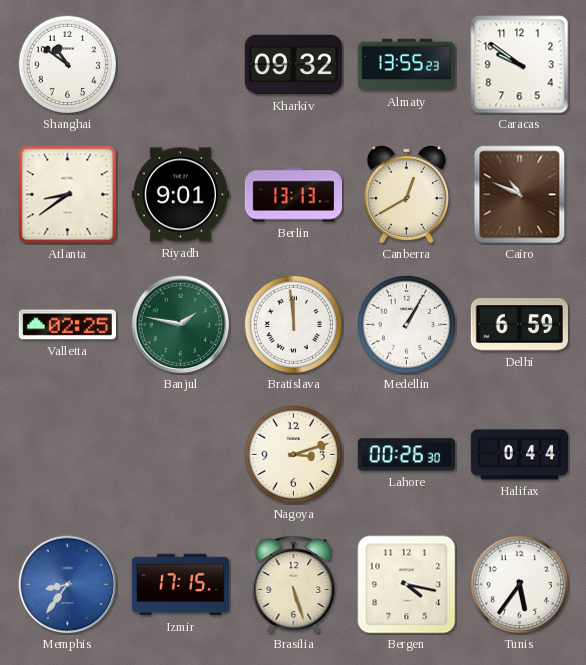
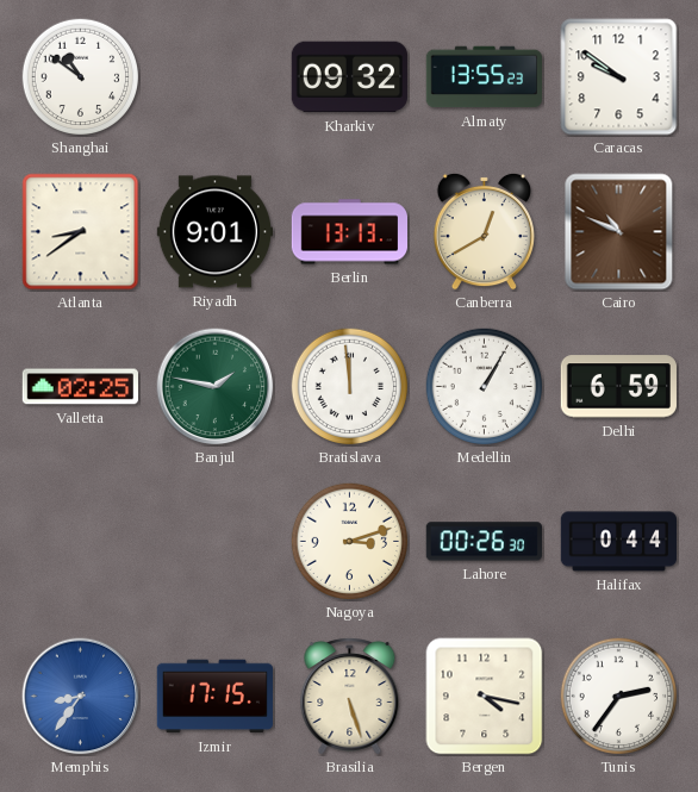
Tunis: 5:36 -> 2:36 (619, 697)
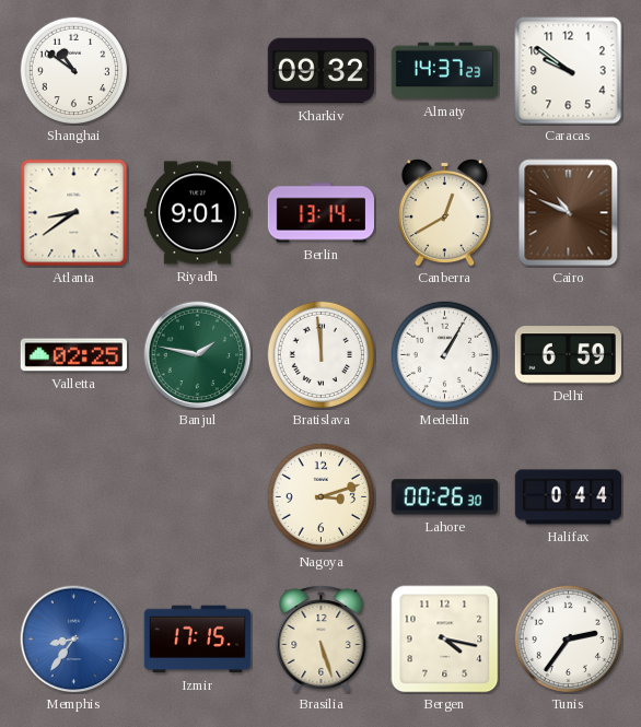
Almaty: 13:55 -> 14:37 (444, 71)
Berlin: 13:13 -> 13:14 (320, 213)
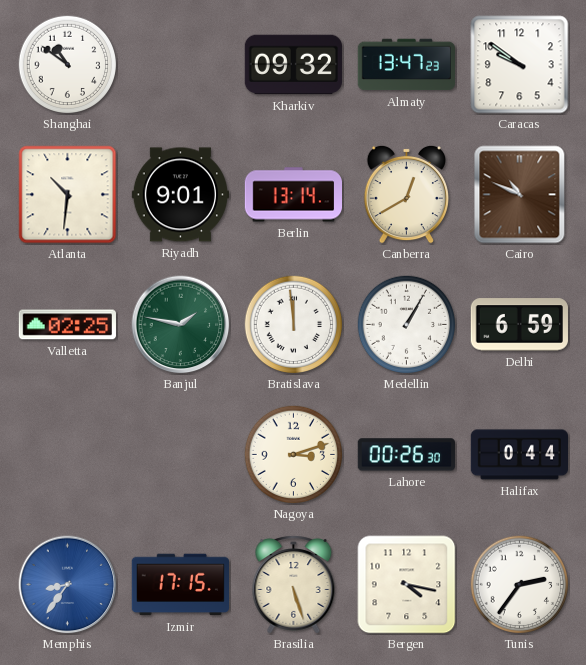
Almaty: 14:37 -> 13:47 (406, 65)
Atlanta: 8:39 -> 10:31 (68, 195)
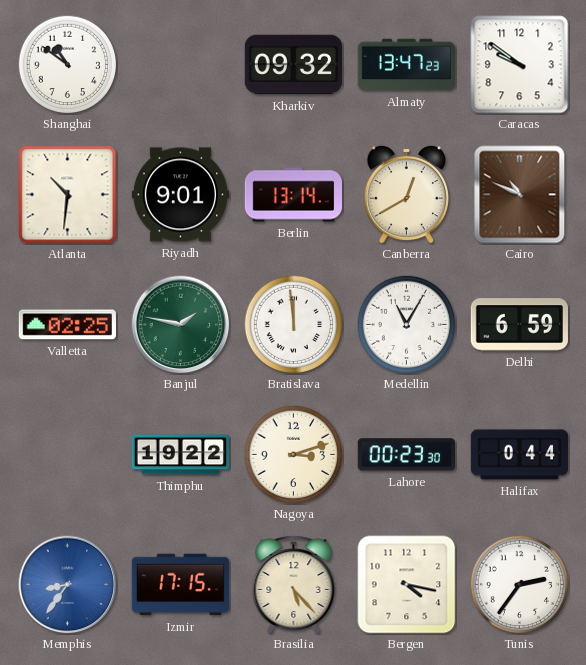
Medellin: 1:05 -> 11:05 (407, 325)
Thimphu: none -> 19:22 (180, 455)
Lahore: 00:26 -> 00:23 (406, 455)
Brasilia: 5:27 -> 5:23 (294, 585)
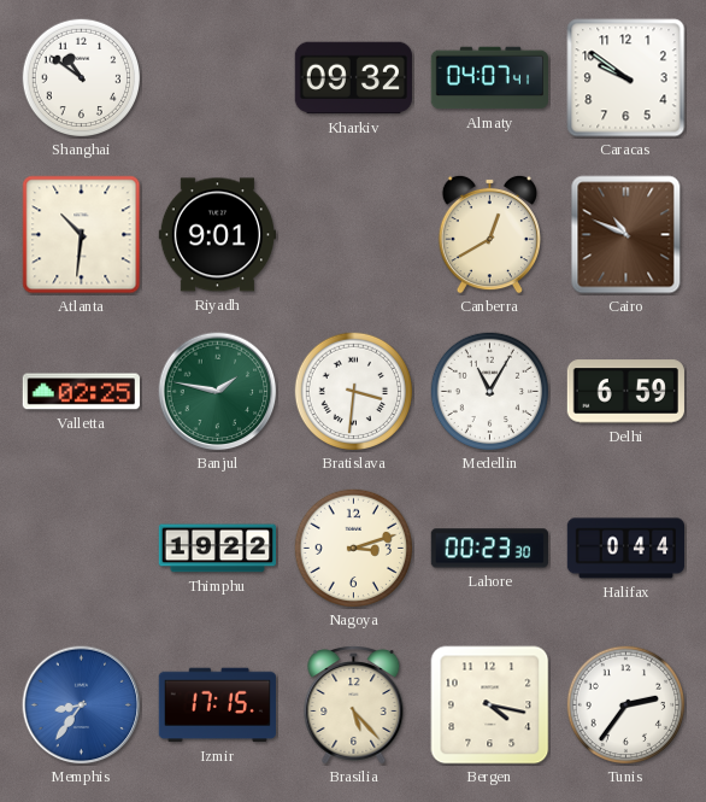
Almaty: 13:47 -> 04:07 (489, 78)
Berlin: 13:14 -> none (293, 195)
Bratislava: 11:59 -> 3:31 (354, 392)
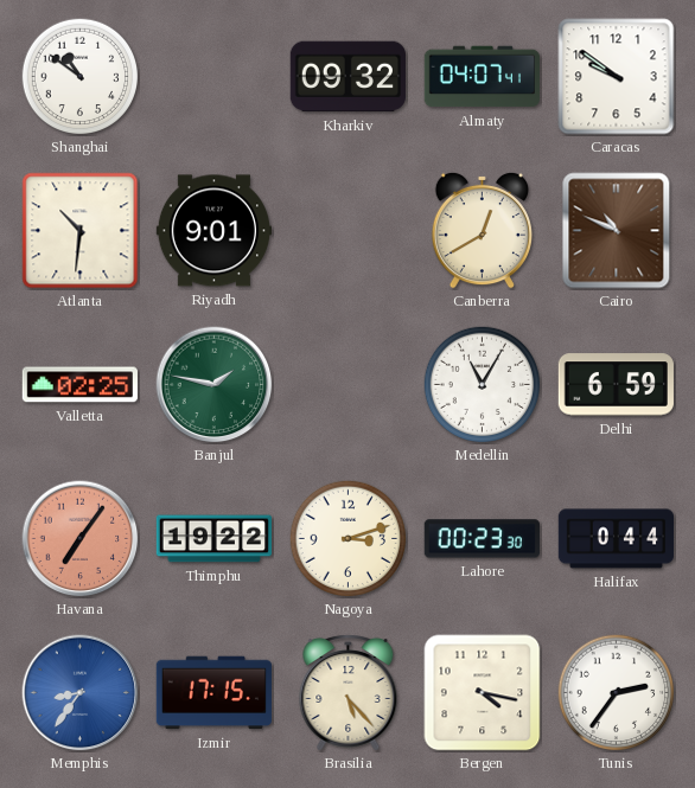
Bratislava: 3:31 -> none (354, 392)
Havana: none -> 7:06 (81, 539)
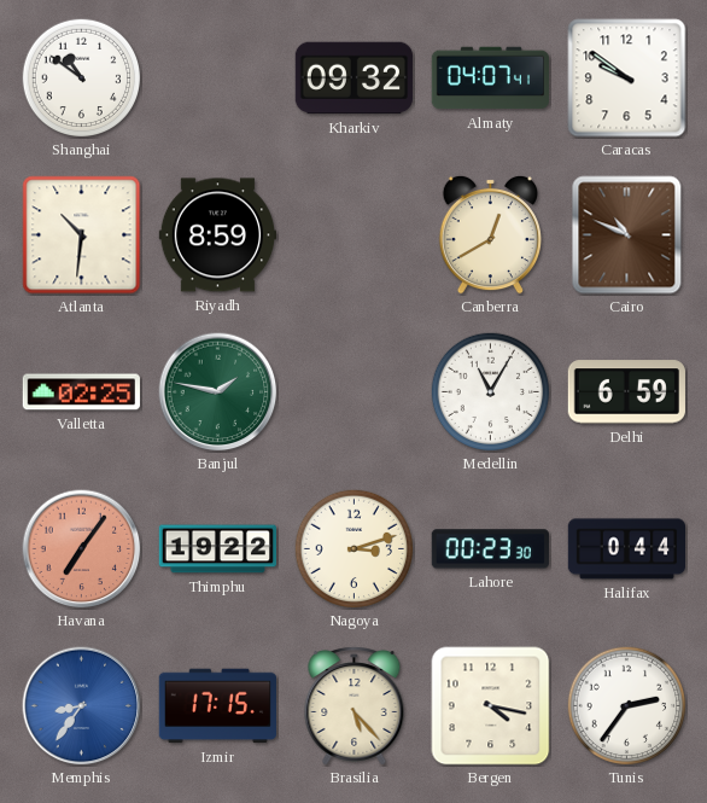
Riyadh: 9:01 -> 8:59 (217, 235)
